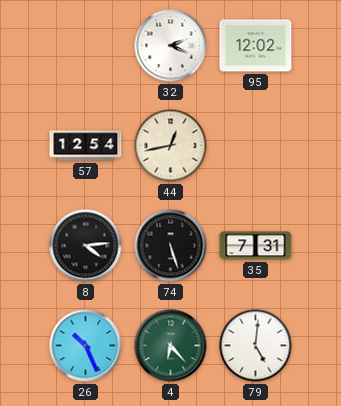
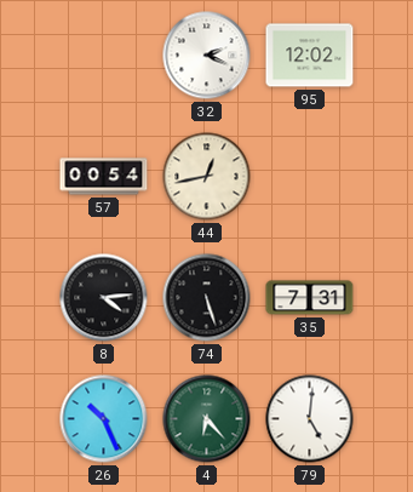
57: 12:54 -> 00:54 (104, 177)
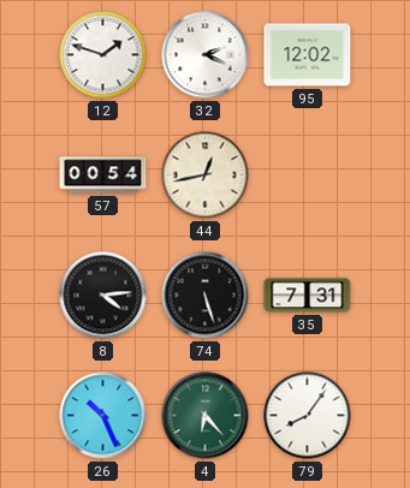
12: none -> 1:48 (103, 55)
79: 5:01 -> 8:06 (308, 416)
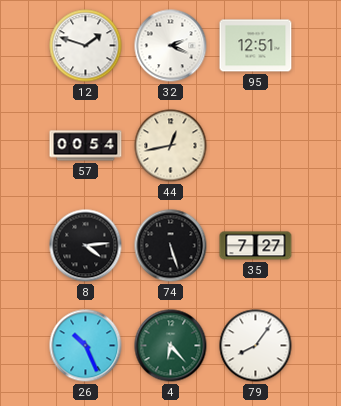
95: 12:02 -> 12:51 (256, 46)
35: 7:31 -> 7:27 (256, 246)
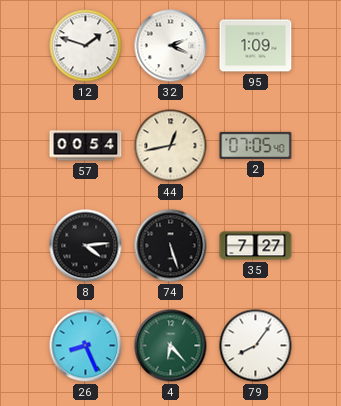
95: 12:51 -> 1:09 (256, 46)
2: none -> 07:05 (256, 145)
26: 10:26 -> 8:26 (86, 346)
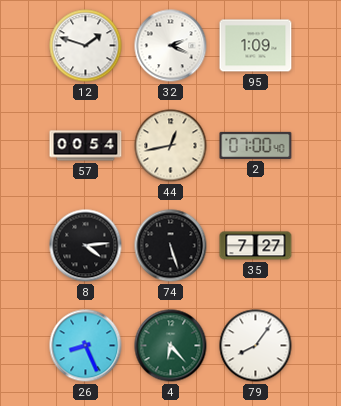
2: 07:05 -> 07:00 (256, 145)
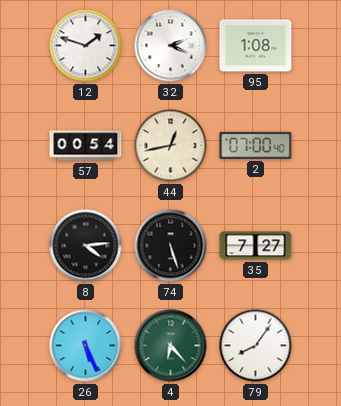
95: 1:09 -> 1:08 (256, 46)
26: 8:26 -> 5:26 (86, 346)
